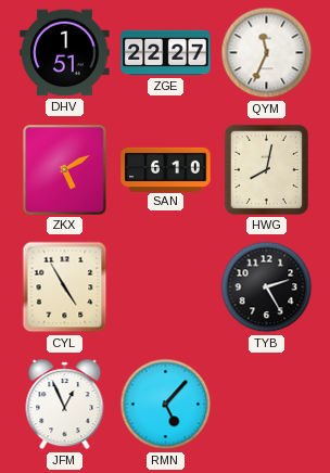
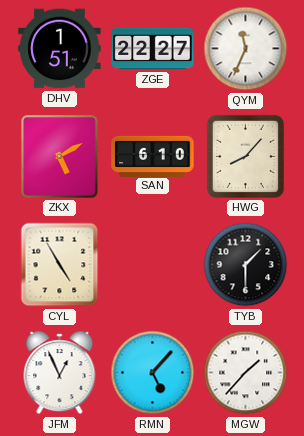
HWG: 8:02 -> 8:07 (245, 156)
TYB: 2:25 -> 1:30 (246, 265)
MGW: none -> 1:37 (246, 373)
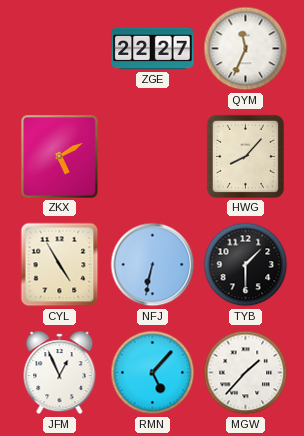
DHV: 1:51 -> none (60, 49)
SAN: 6:10 -> none (153, 156)
NFJ: none -> 6:32 (153, 265)
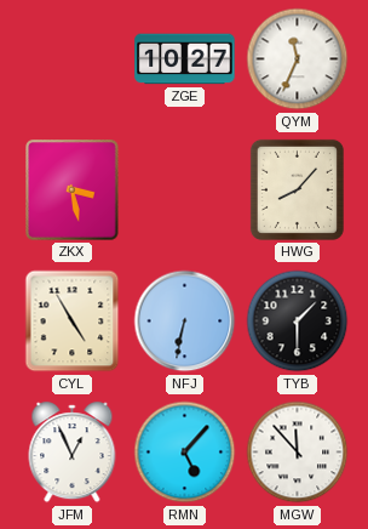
ZGE: 22:27 -> 10:27 (185, 59)
ZKX: 5:10 -> 3:28 (73, 190)
MGW: 1:37 -> 11:53 (298, 453)
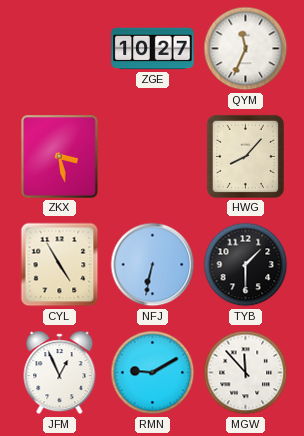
RMN: 5:07 -> 9:10 (153, 373)
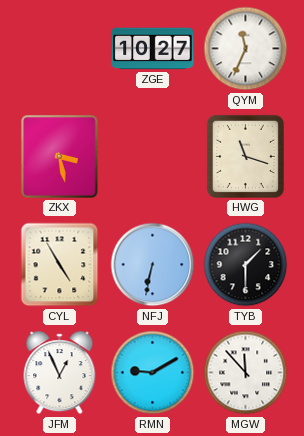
HWG: 8:07 -> 11:18 (245, 156)
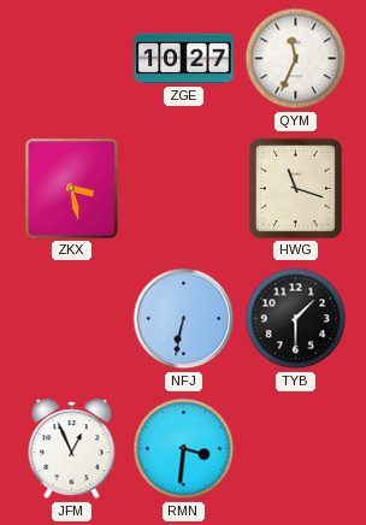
CYL: 4:55 -> none (60, 265)
RMN: 9:10 -> 3:31 (184, 449)
MGW: 11:53 -> none (246, 373)
